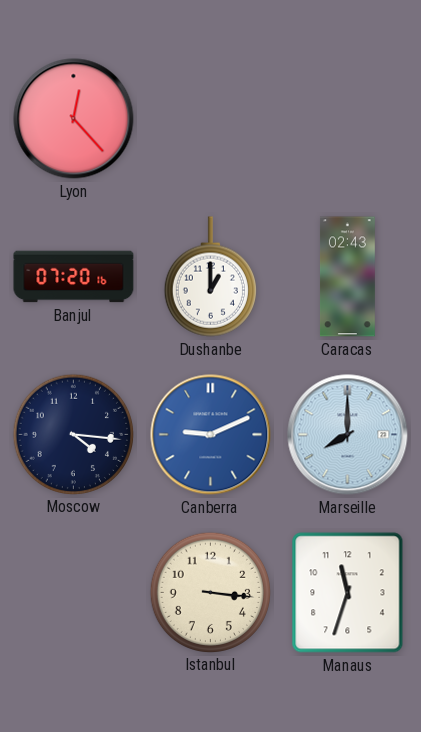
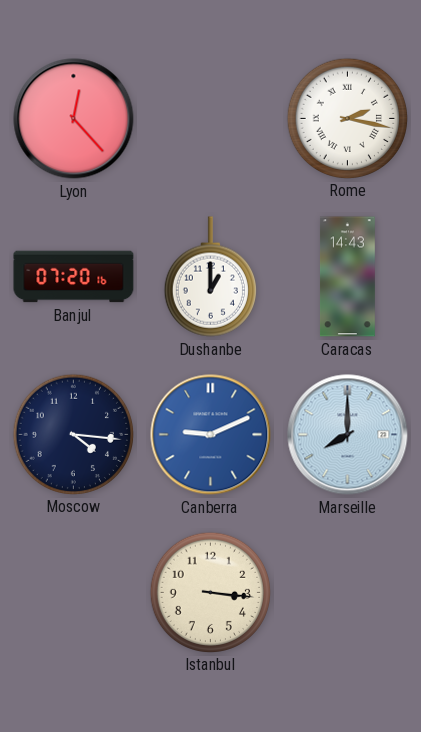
Rome: none -> 2:17 (347, 118)
Caracas: 02:43 -> 14:43 (347, 277)
Manaus: 11:33 -> none (348, 593)
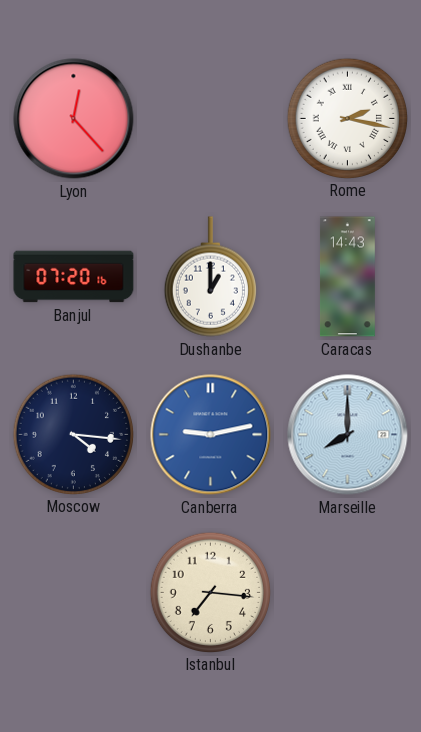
Canberra: 9:11 -> 9:13 (211, 435)
Istanbul: 3:16 -> 7:16 (210, 592)
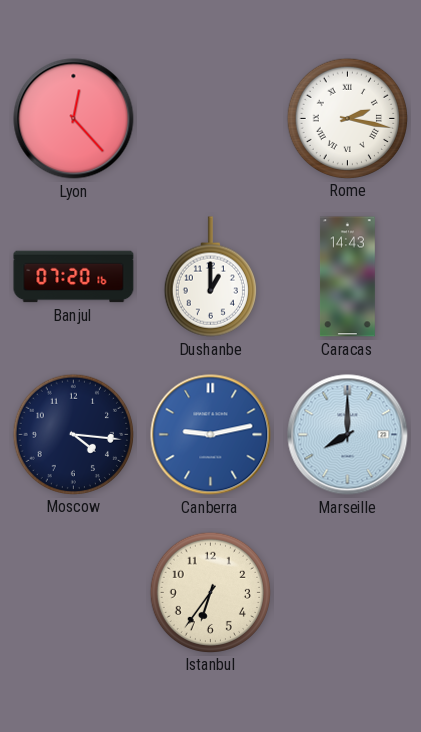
Istanbul: 7:16 -> 6:36 (210, 592)
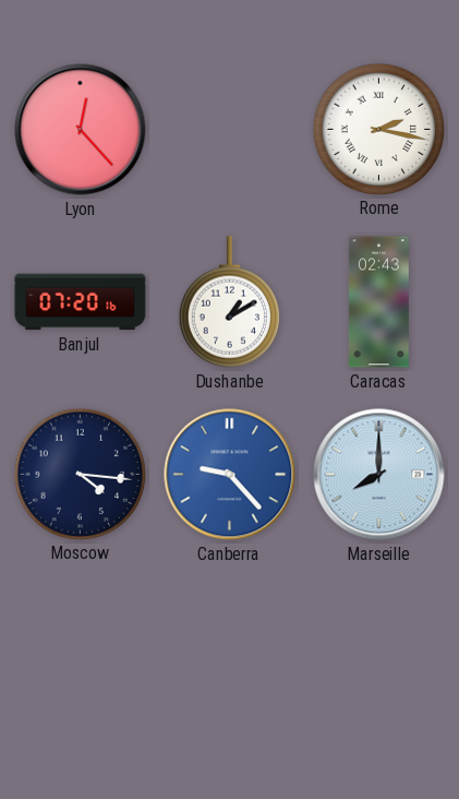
Dushanbe: 1:00 -> 1:10 (229, 302)
Caracas: 14:43 -> 02:43 (378, 302)
Canberra: 9:13 -> 9:23 (230, 475)
Istanbul: 6:36 -> none (210, 592)
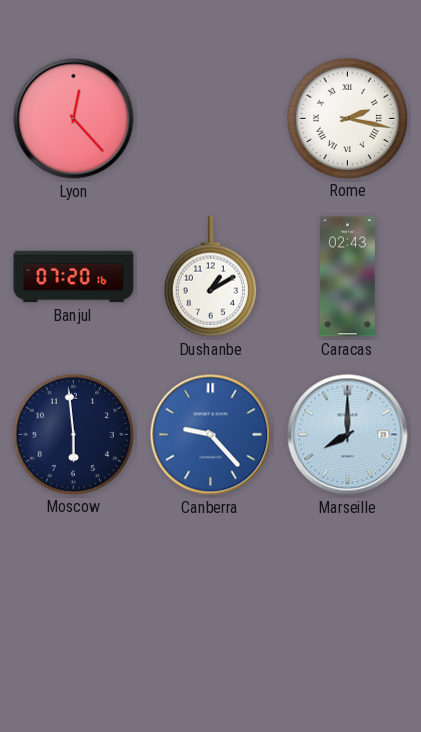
Moscow: 4:16 -> 5:59 (73, 434)
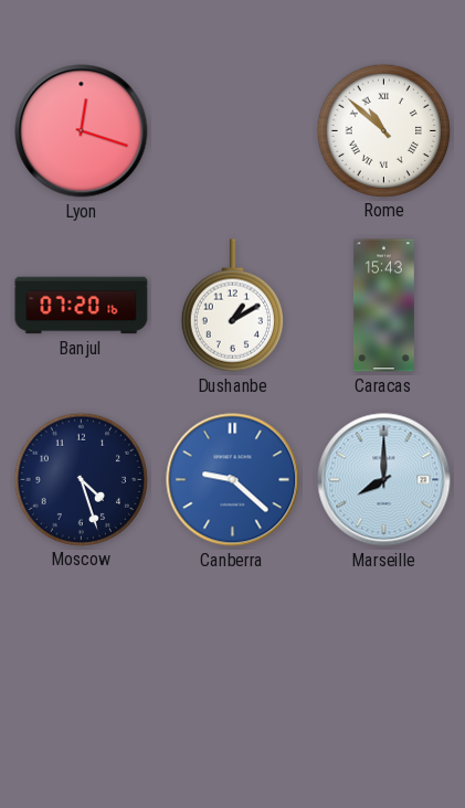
Lyon: 12:23 -> 12:18 (82, 131)
Rome: 2:17 -> 10:52 (383, 130)
Caracas: 02:43 -> 15:43 (383, 306)
Moscow: 5:59 -> 4:27 (81, 479)
Canberra: 9:23 -> 9:22 (233, 480)
